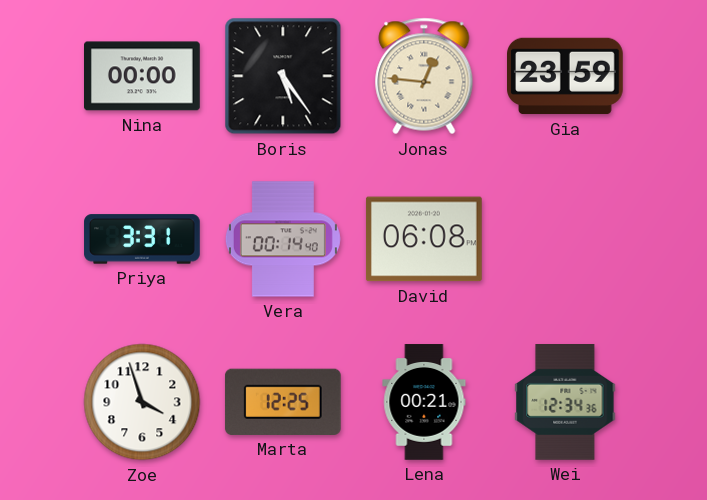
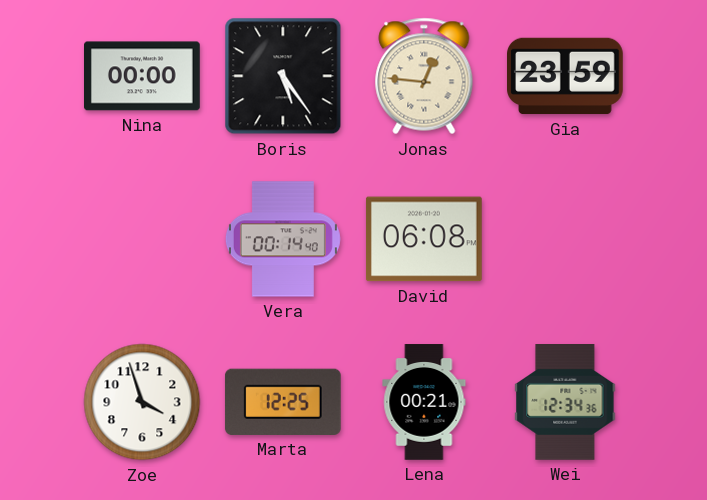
Priya: 3:31 -> none (142, 239)
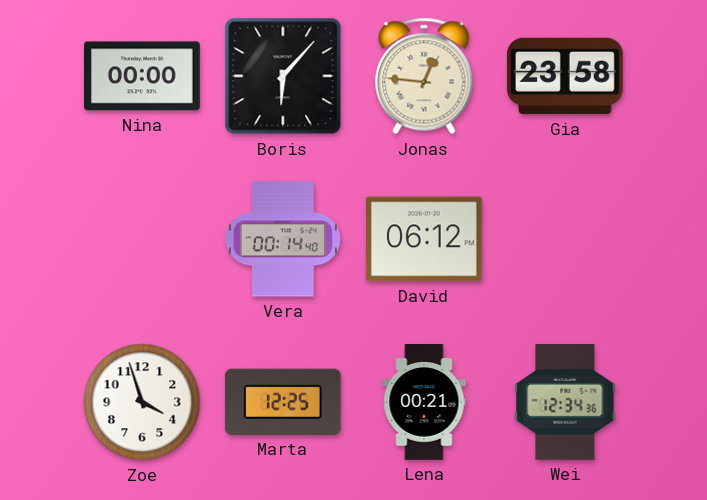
Boris: 5:24 -> 6:07 (283, 76)
Gia: 23:59 -> 23:58 (566, 76)
David: 06:08 -> 06:12 (424, 239)
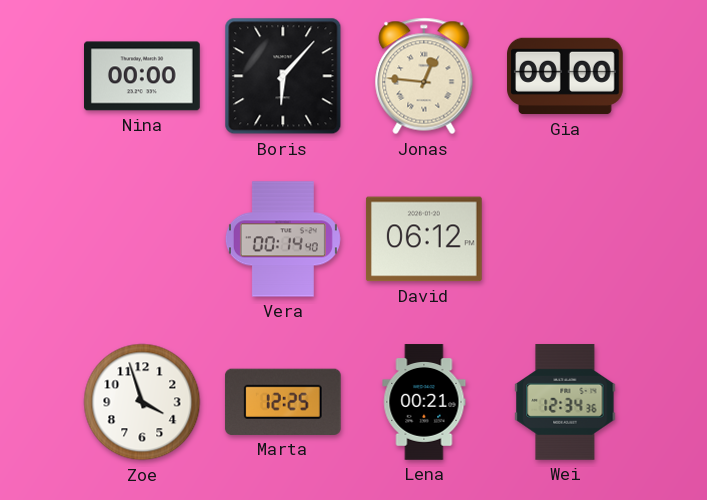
Gia: 23:58 -> 00:00 (566, 76)
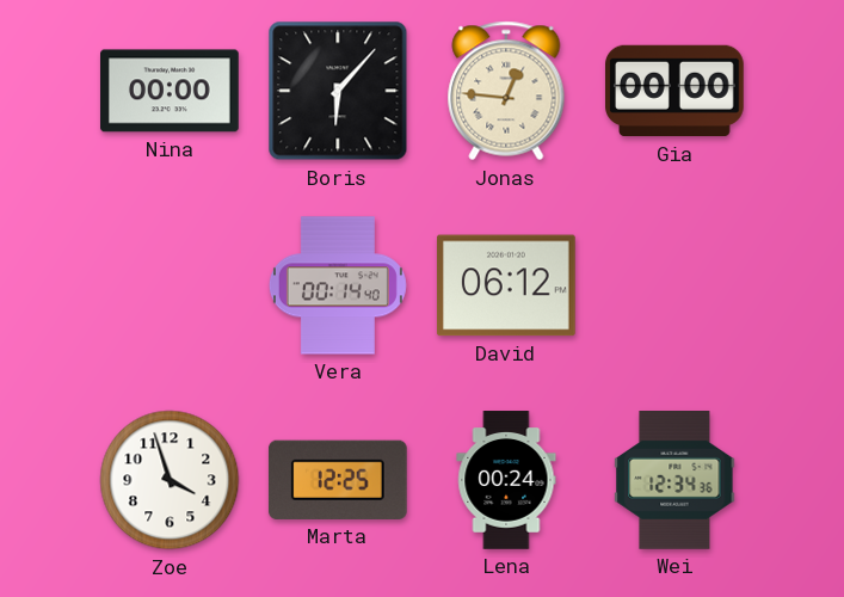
Lena: 00:21 -> 00:24 (506, 480)
